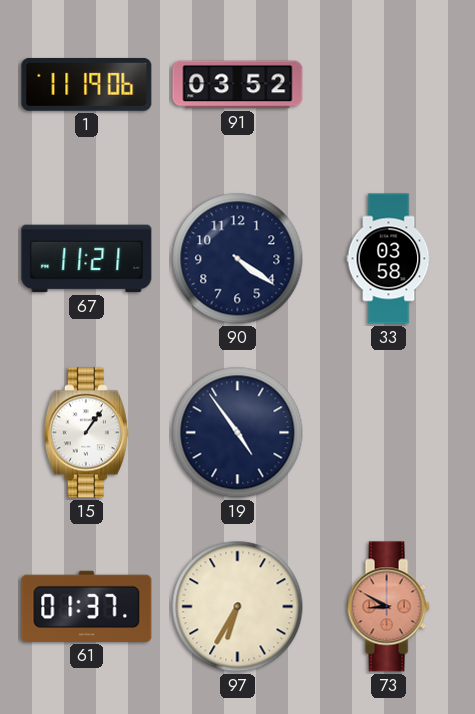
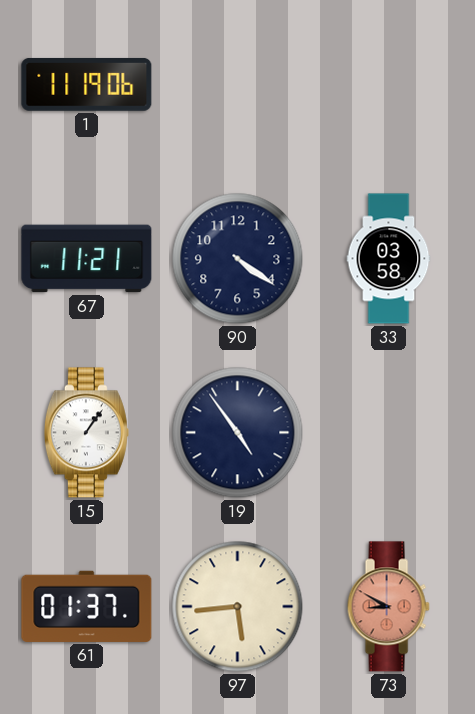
91: 03:52 -> none (238, 85)
97: 6:35 -> 5:44 (238, 607)
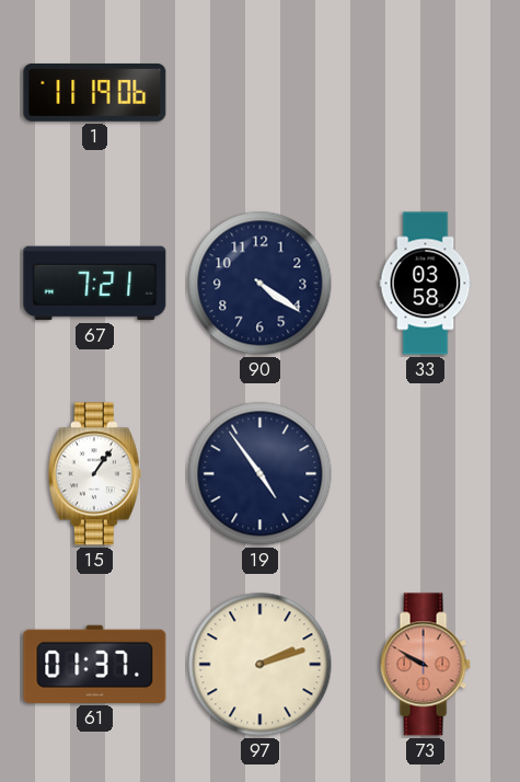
67: 11:21 -> 7:21 (95, 284)
97: 5:44 -> 2:12 (261, 665)
73: 8:50 -> 9:50 (425, 665)
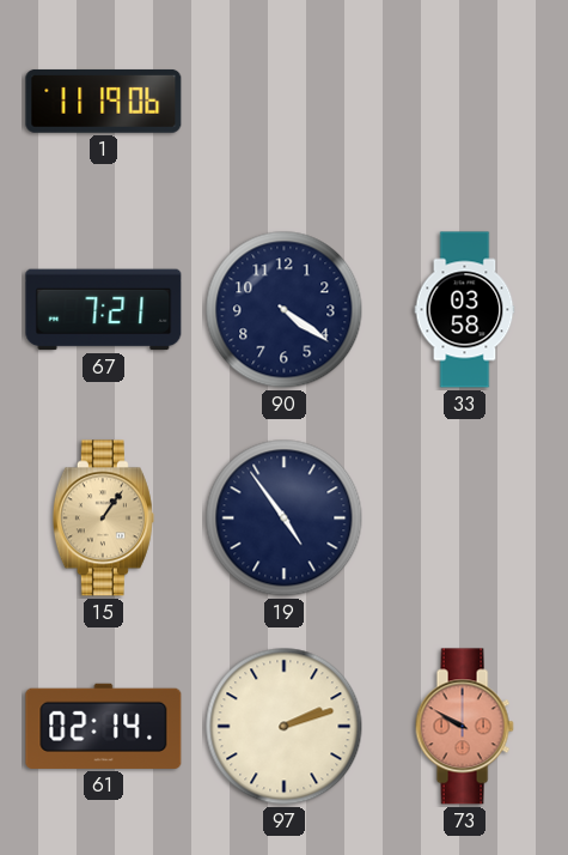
15 dial: white -> champagne (103, 519)
61: 01:37 -> 02:14 (104, 726)
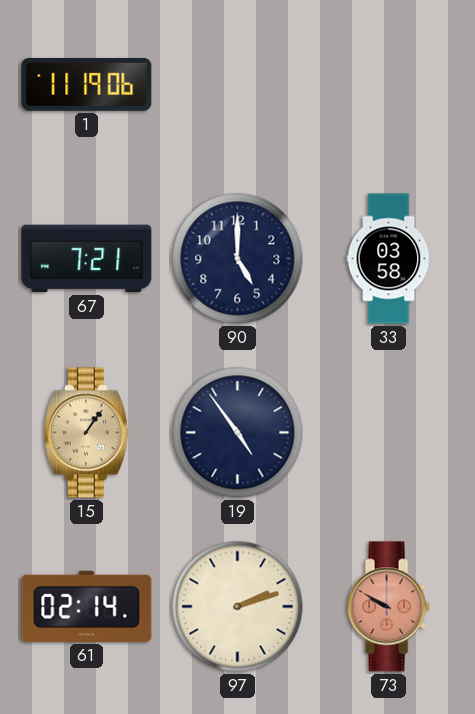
90: 4:21 -> 5:00 (238, 259)
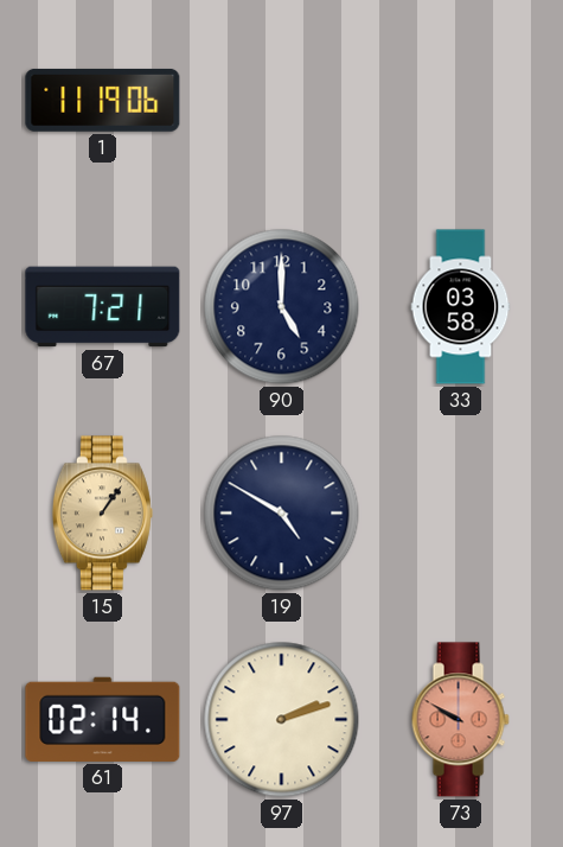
19: 4:54 -> 4:50 (282, 514)
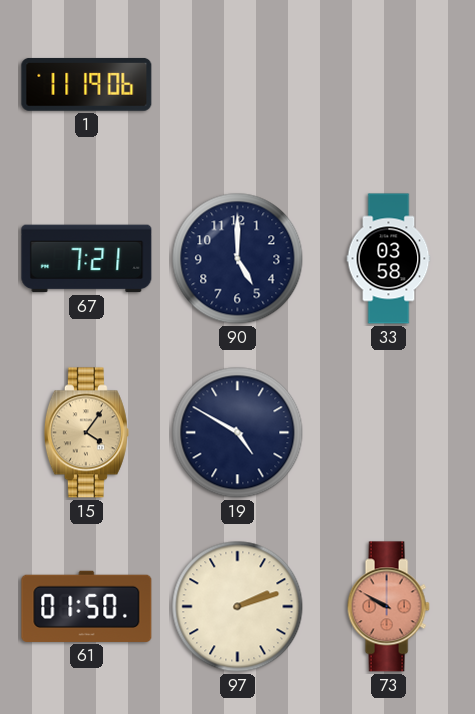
15: 1:06 -> 4:06 (86, 433)
61: 02:14 -> 01:50 (87, 606)
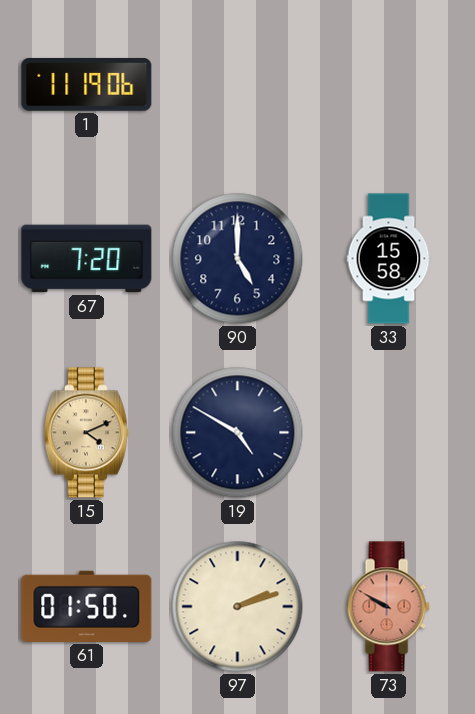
67: 7:21 -> 7:20 (87, 259)
33: 03:58 -> 15:58 (389, 259)
15: 4:06 -> 4:11 (86, 433)
